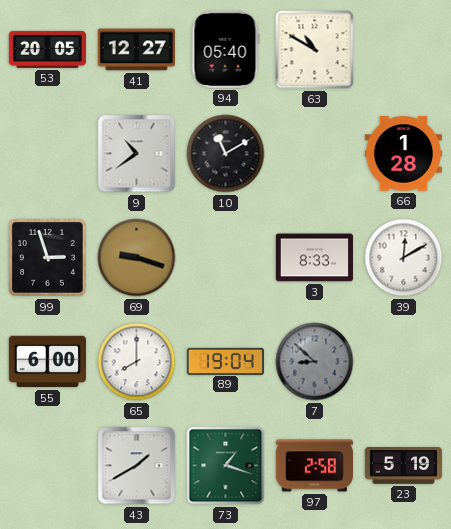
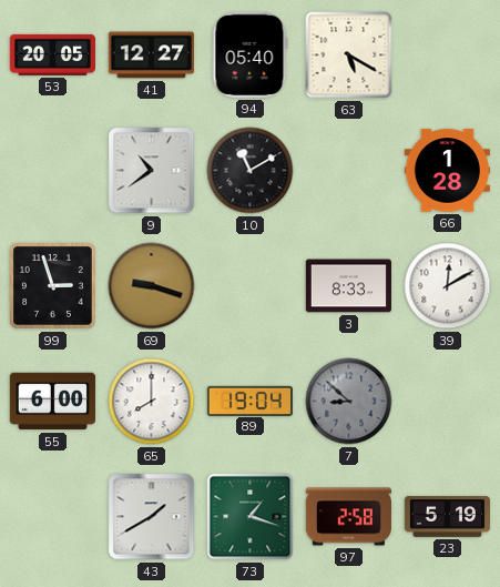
63: 10:50 -> 5:20 (349, 55)
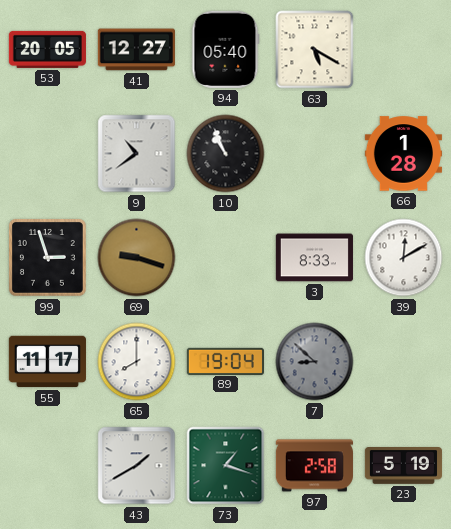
10: 11:10 -> 10:56 (226, 154)
55: 6:00 -> 11:17 (47, 362)
